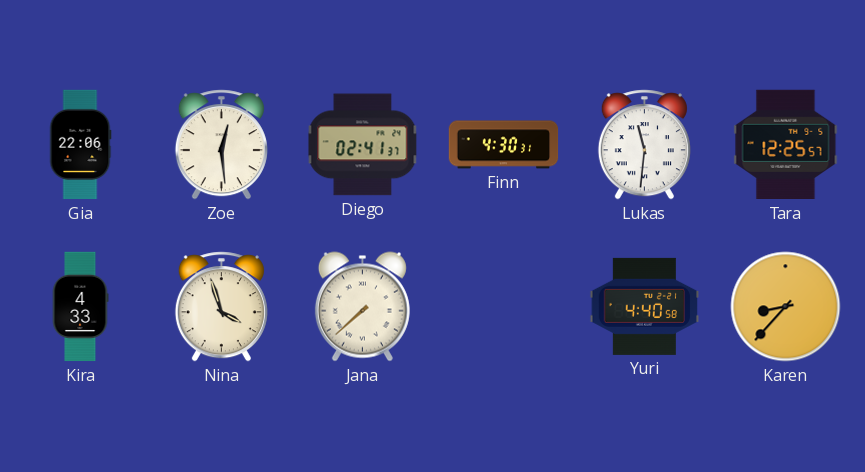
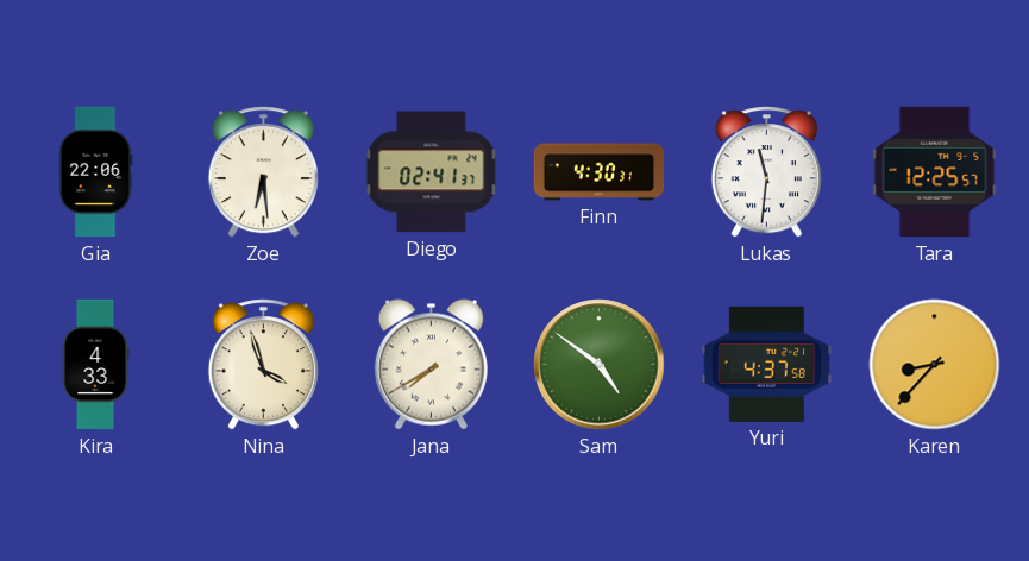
Zoe: 12:29 -> 6:29 (263, 172)
Jana: 7:38 -> 7:40 (431, 365)
Sam: none -> 4:51 (600, 365)
Yuri: 4:40 -> 4:37 (767, 364)
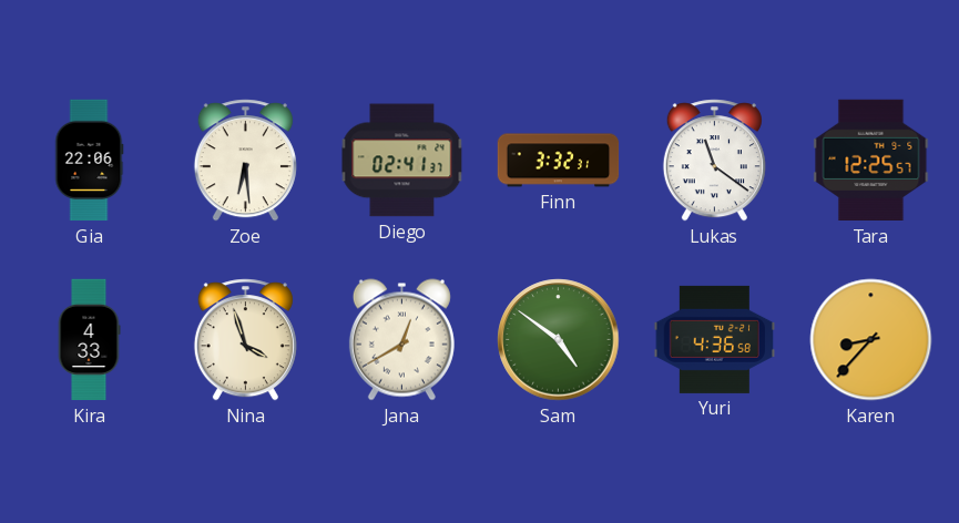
Finn: 4:30 -> 3:32 (559, 161)
Lukas: 11:31 -> 11:21 (714, 161)
Jana: 7:40 -> 12:40 (401, 340)
Yuri: 4:37 -> 4:36 (715, 339)
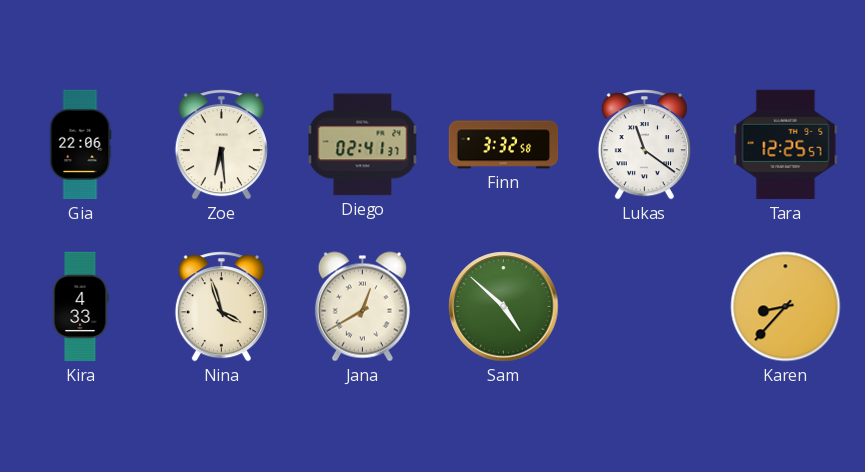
Finn: 3:32:31 -> 3:32:58 (504, 145)
Sam: 4:51 -> 4:52 (504, 307)
Yuri: 4:36 -> none (715, 339)
